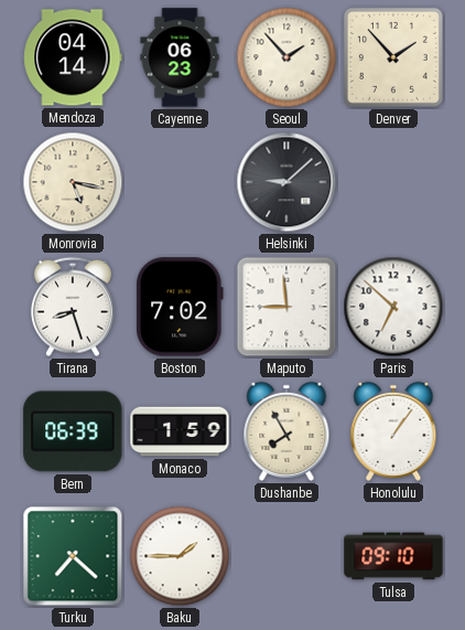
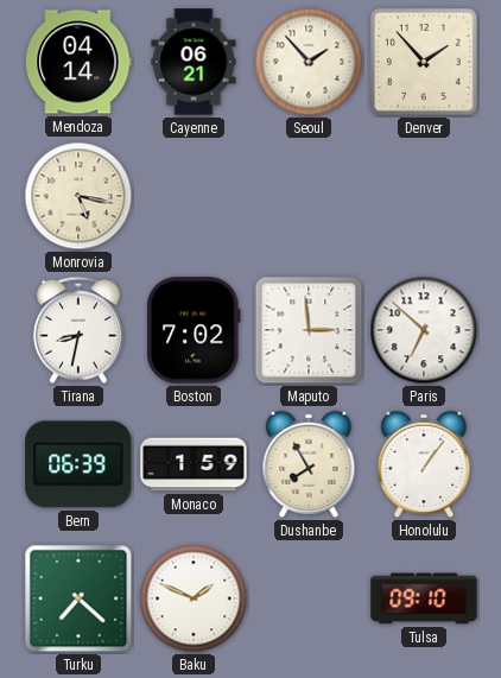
Cayenne: 06:23 -> 06:21 (194, 62)
Helsinki: 9:08 -> none (286, 182)
Tirana: 8:27 -> 8:32 (78, 330)
Maputo: 8:59 -> 2:59 (309, 330)
Baku: 1:45 -> 1:49 (194, 598)
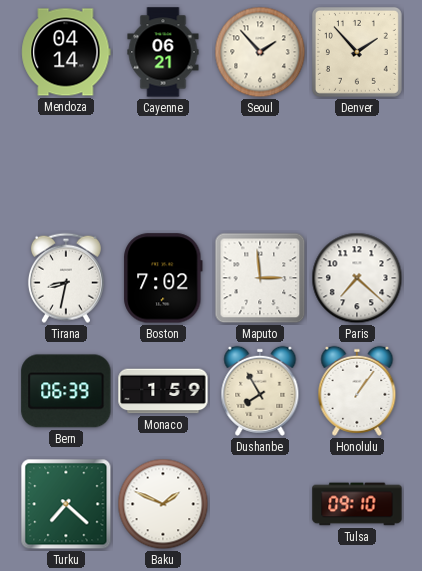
Monrovia: 5:17 -> none (78, 196)
Paris: 6:52 -> 7:22 (357, 278)
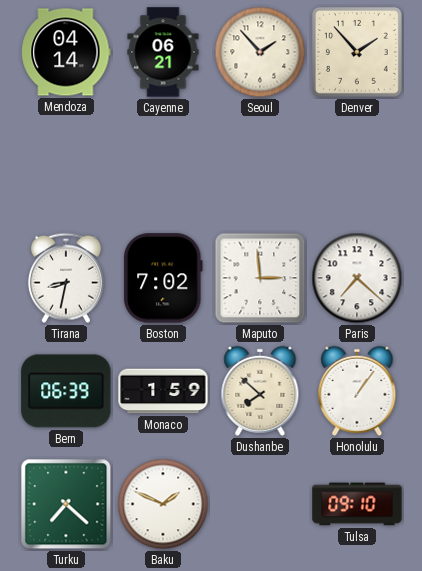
Dushanbe: 7:55 -> 7:52 (260, 391)
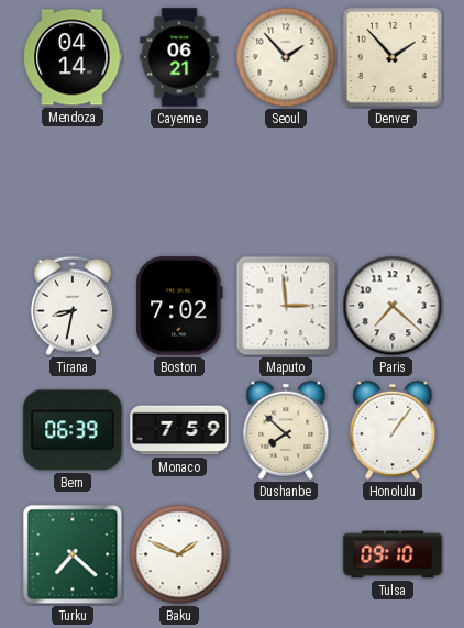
Monaco: 1:59 -> 7:59 (179, 430)
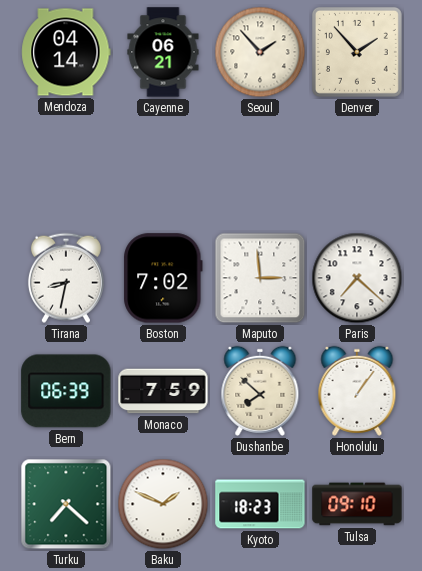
Kyoto: none -> 18:23 (260, 504)
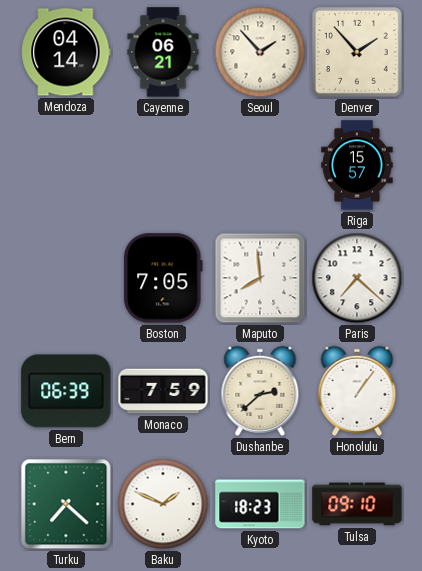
Riga: none -> 15:57 (357, 165)
Tirana: 8:32 -> none (66, 278)
Boston: 7:02 -> 7:05 (163, 278)
Maputo: 2:59 -> 7:59 (260, 278)
Dushanbe: 7:52 -> 2:38 (260, 391)
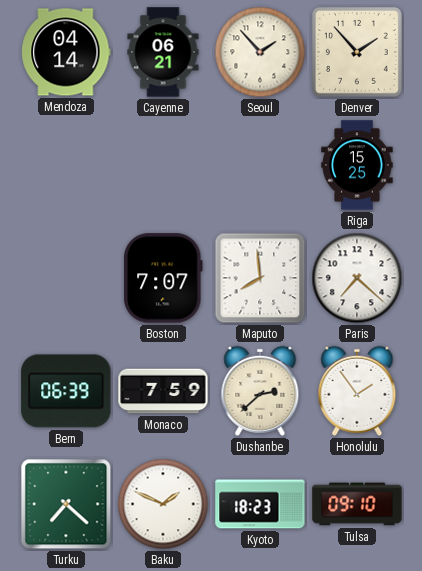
Riga: 15:57 -> 15:25 (357, 165)
Boston: 7:05 -> 7:07 (163, 278)
Honolulu: 1:06 -> 1:54 (357, 391)
